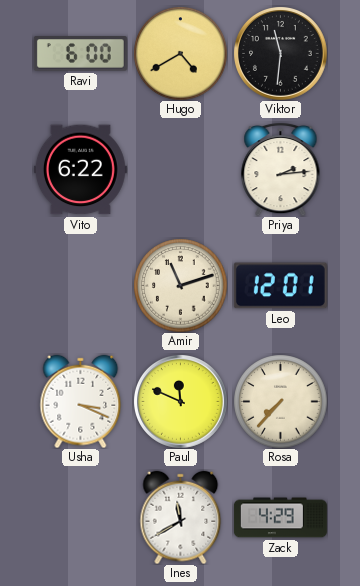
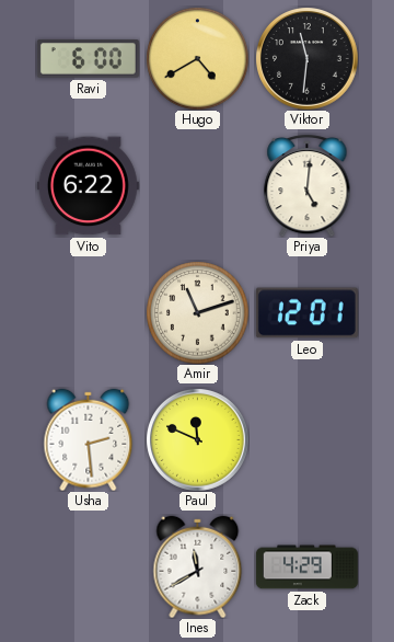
Priya: 2:14 -> 5:01 (308, 185)
Usha: 3:19 -> 2:29 (89, 439)
Rosa: 7:37 -> none (280, 401)
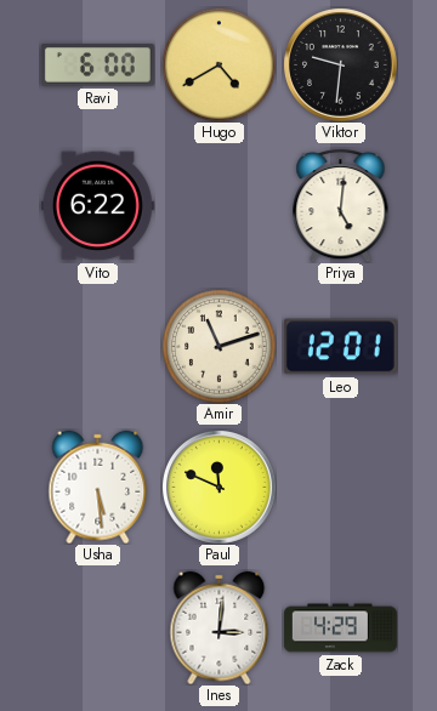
Viktor: 11:31 -> 9:31 (341, 66)
Usha: 2:29 -> 5:29 (98, 487)
Ines: 11:40 -> 3:01 (220, 627)
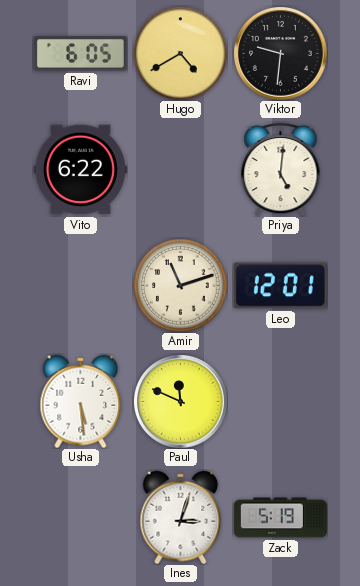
Ravi: 6:00 -> 6:05 (80, 54)
Ines: 3:01 -> 3:03 (181, 517)
Zack: 4:29 -> 5:19 (280, 518)
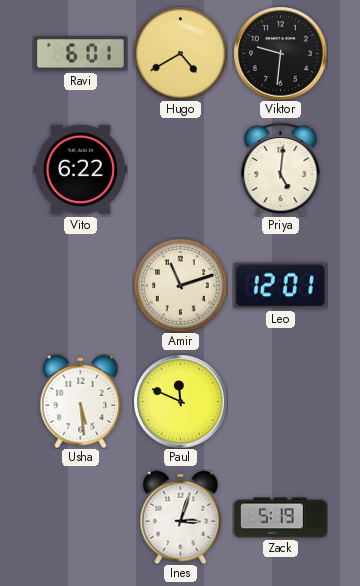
Ravi: 6:05 -> 6:01 (80, 54)
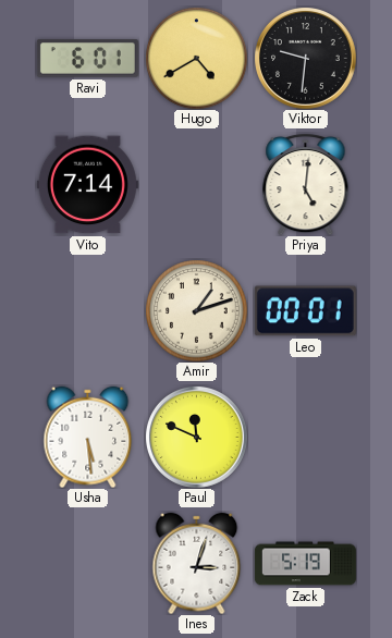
Vito: 6:22 -> 7:14 (87, 185)
Amir: 11:12 -> 1:12 (196, 310)
Leo: 12:01 -> 00:01 (305, 311)
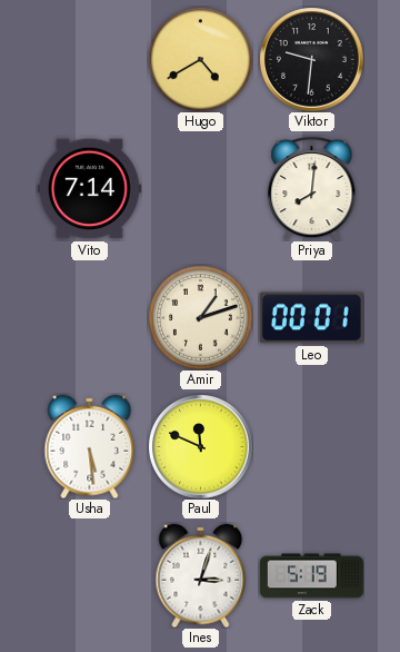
Ravi: 6:01 -> none (87, 59)
Priya: 5:01 -> 8:01 (312, 188)
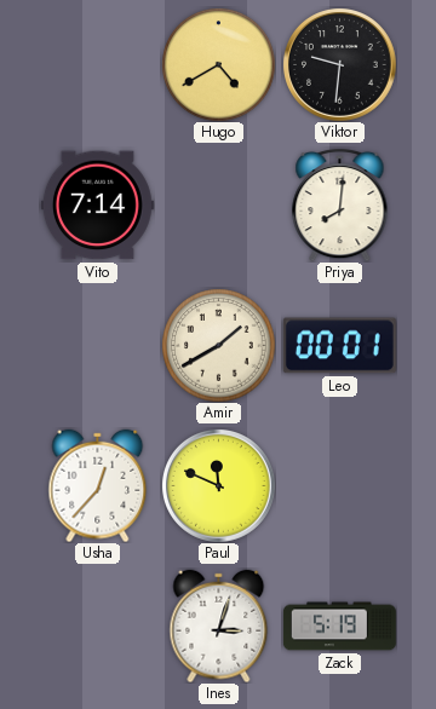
Amir: 1:12 -> 1:40 (218, 345)
Usha: 5:29 -> 12:37 (98, 485)
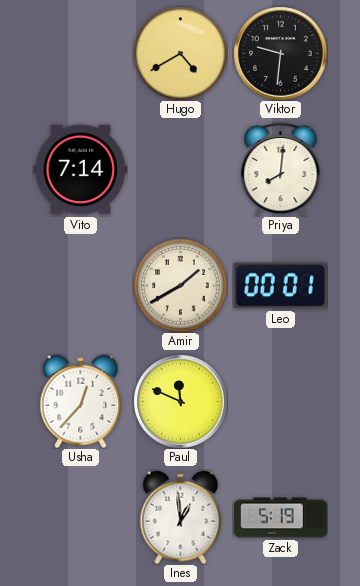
Ines: 3:03 -> 12:59 (181, 517)
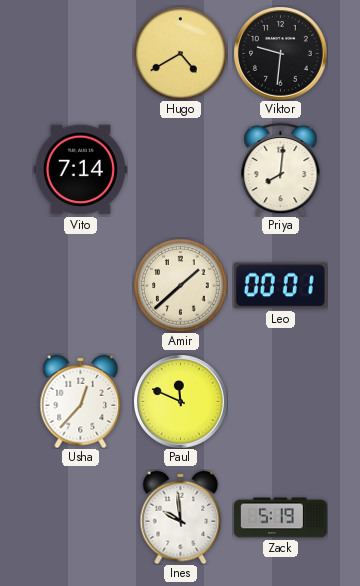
Amir: 1:40 -> 1:38 (180, 285)
Ines: 12:59 -> 9:59 (181, 517)
